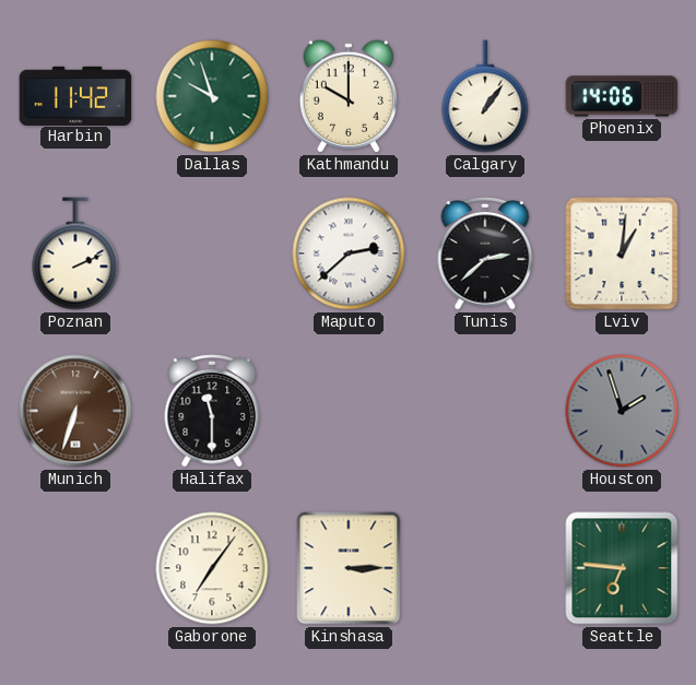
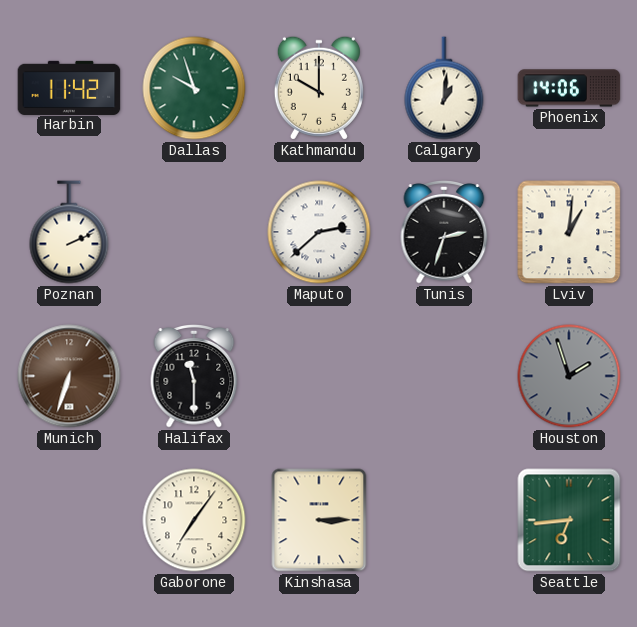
Calgary: 1:06 -> 1:01 (444, 88)
Tunis: 2:38 -> 2:33 (444, 233)
Seattle: 6:46 -> 6:44 (569, 520)
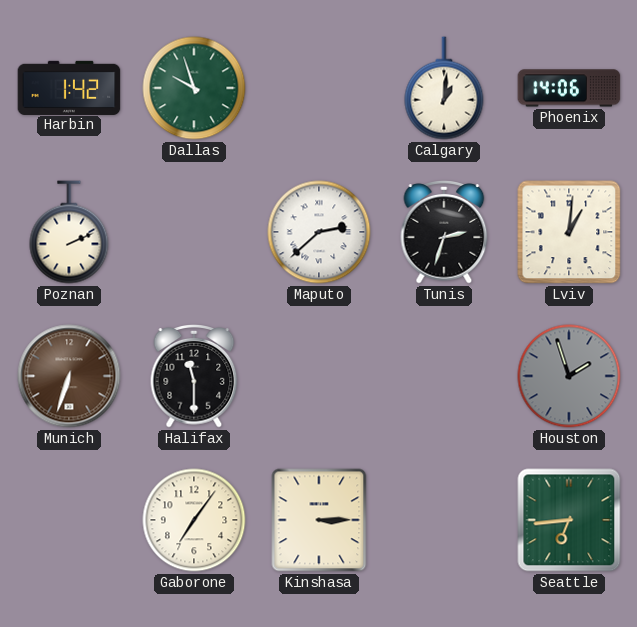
Harbin: 11:42 -> 1:42 (69, 87)
Kathmandu: 10:00 -> none (319, 88)
